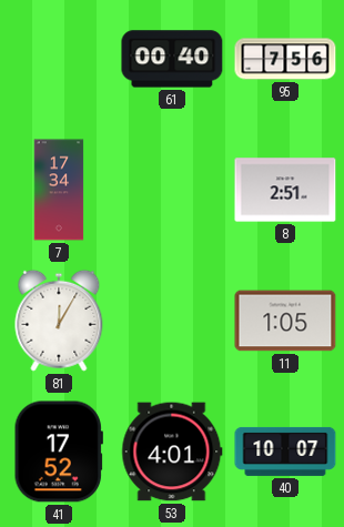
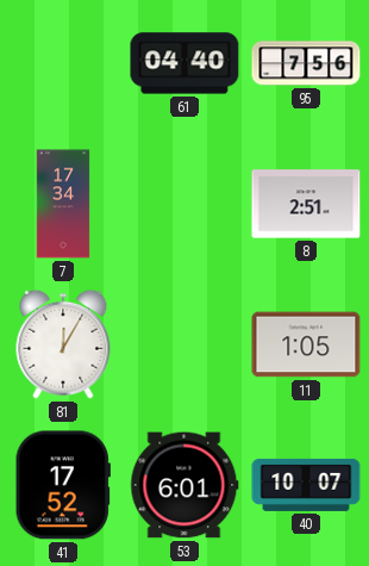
61: 00:40 -> 04:40 (185, 63)
53: 4:01 -> 6:01 (185, 485)
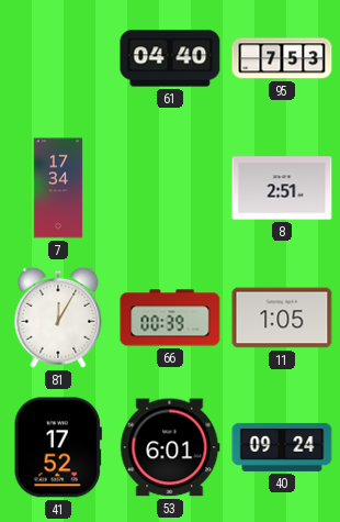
95: 7:56 -> 7:53 (282, 58)
66: none -> 00:39 (170, 318)
40: 10:07 -> 09:24 (282, 447)
